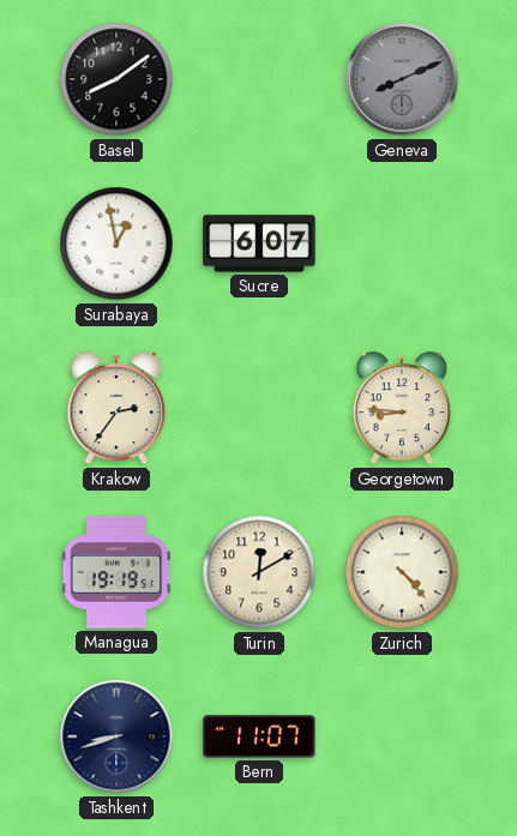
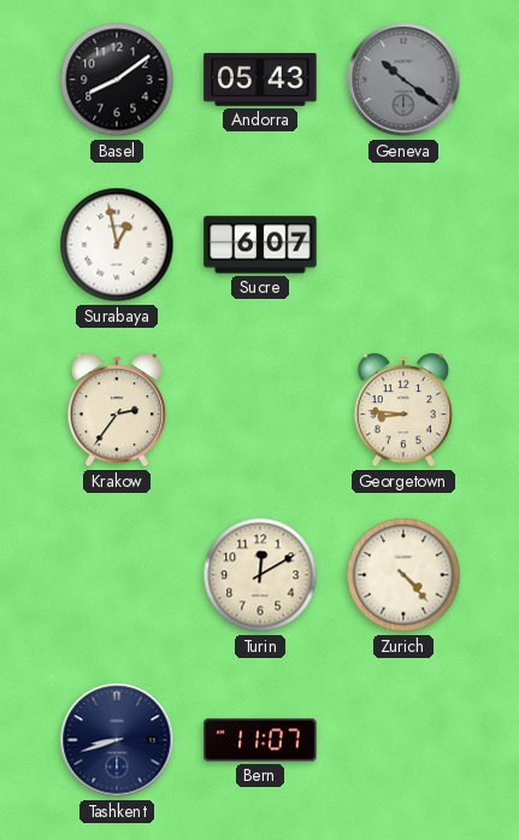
Andorra: none -> 05:43 (260, 80)
Geneva: 8:11 -> 10:21 (403, 80)
Managua: 19:19 -> none (115, 572)
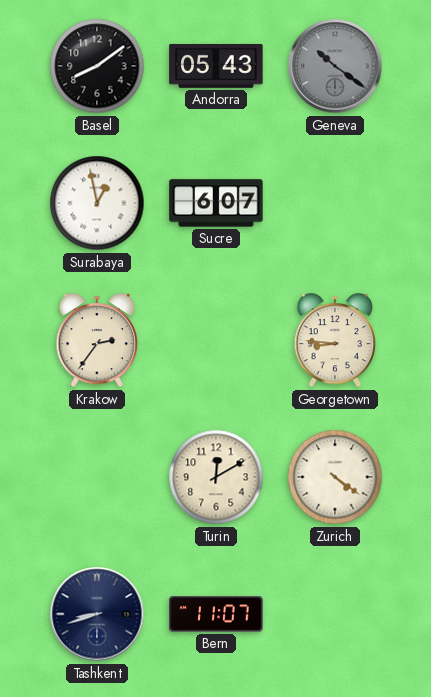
Zurich: 4:23 -> 4:21 (335, 477)
